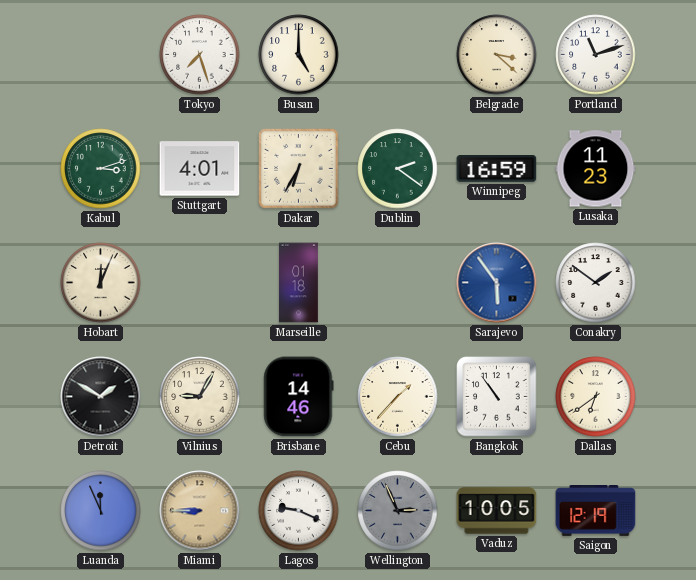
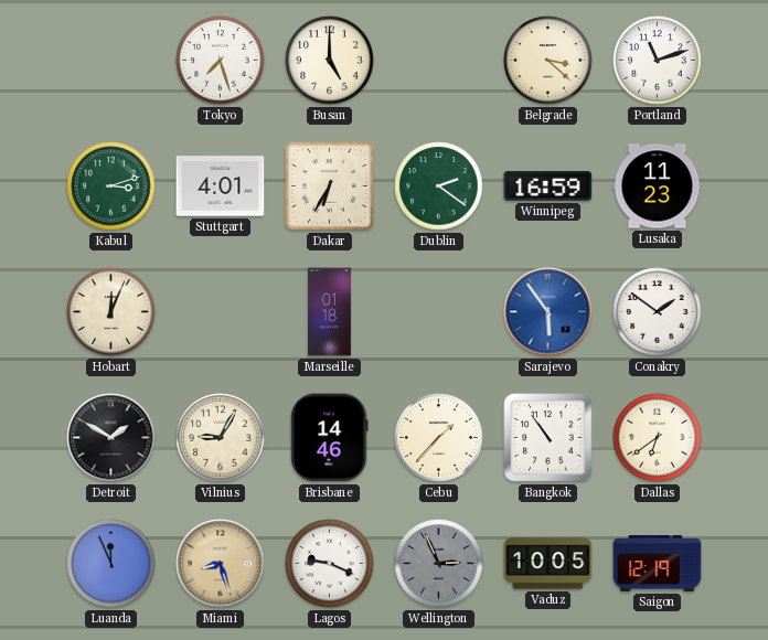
Miami: 8:45 -> 8:27 (221, 564)
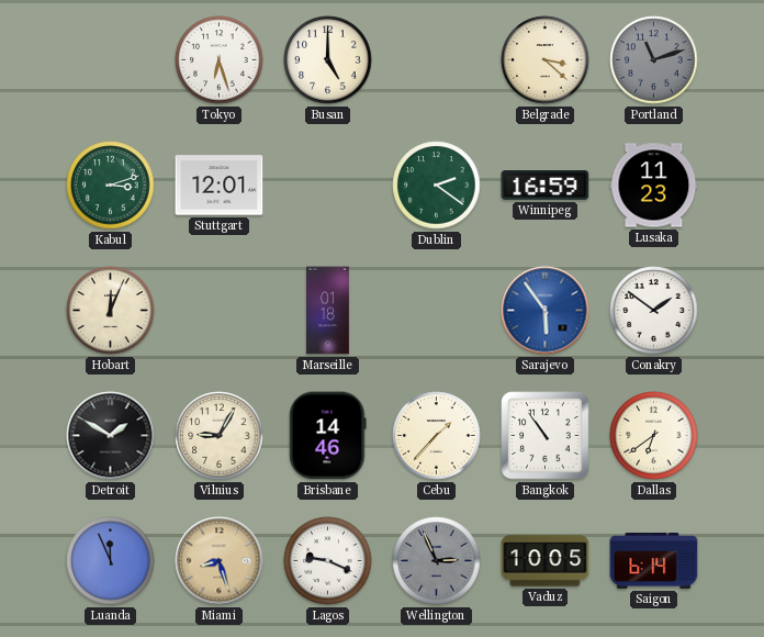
Tokyo: 7:27 -> 6:27 (220, 60)
Portland dial: white -> grey (654, 60)
Stuttgart: 4:01 -> 12:01 (220, 186)
Dakar: 6:35 -> none (330, 186)
Saigon: 12:19 -> 6:14 (654, 561)
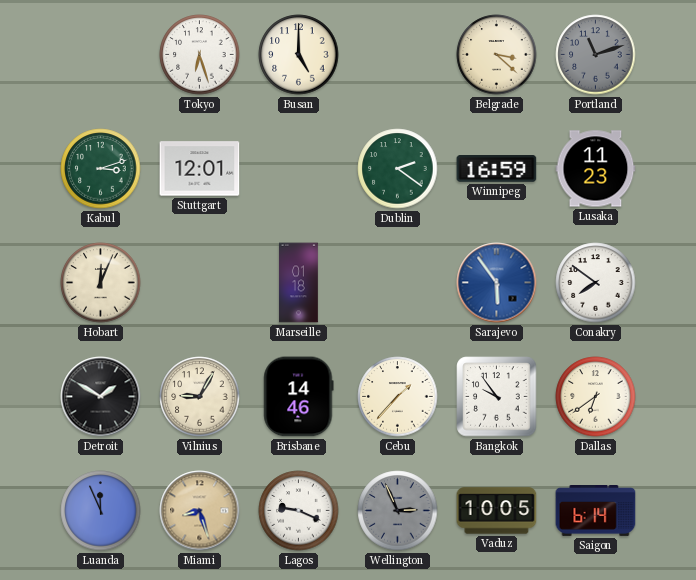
Conakry: 1:51 -> 7:51 (596, 283)
Bangkok: 10:54 -> 9:54 (497, 397)
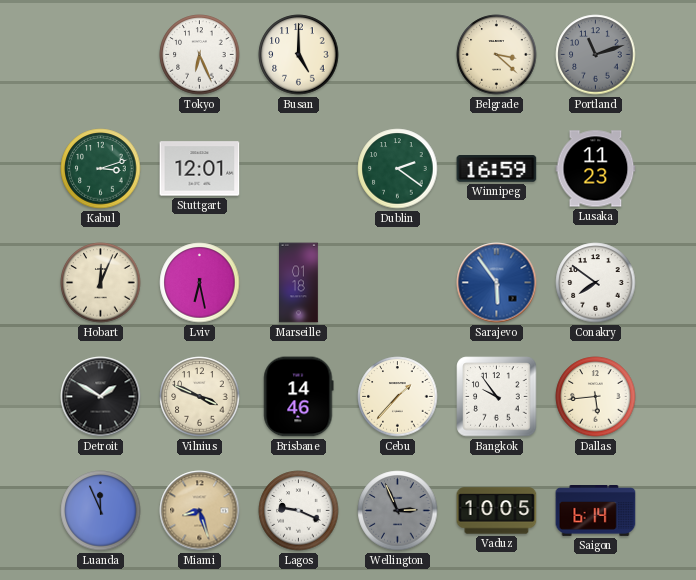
Tokyo: 6:27 -> 6:26 (200, 55)
Lviv: none -> 6:28 (200, 283)
Vilnius: 9:05 -> 3:49 (200, 397)
Dallas: 6:39 -> 5:44 (596, 397)
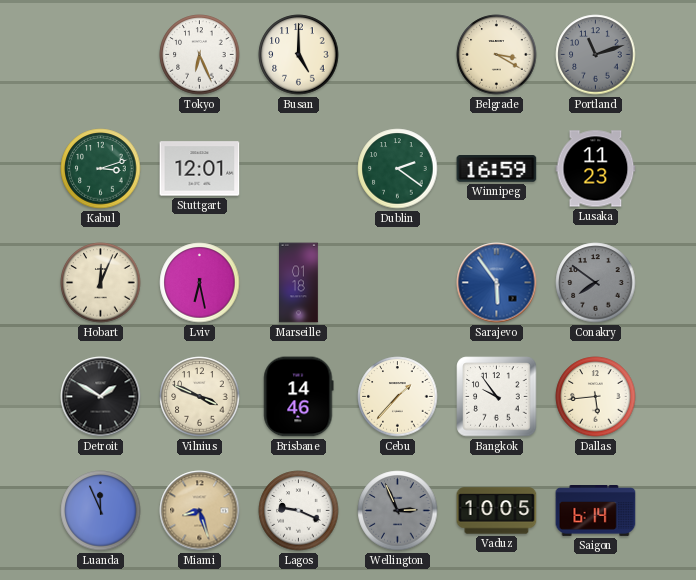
Belgrade: 3:22 -> 3:20 (497, 55)
Conakry dial: white -> grey (596, 283)
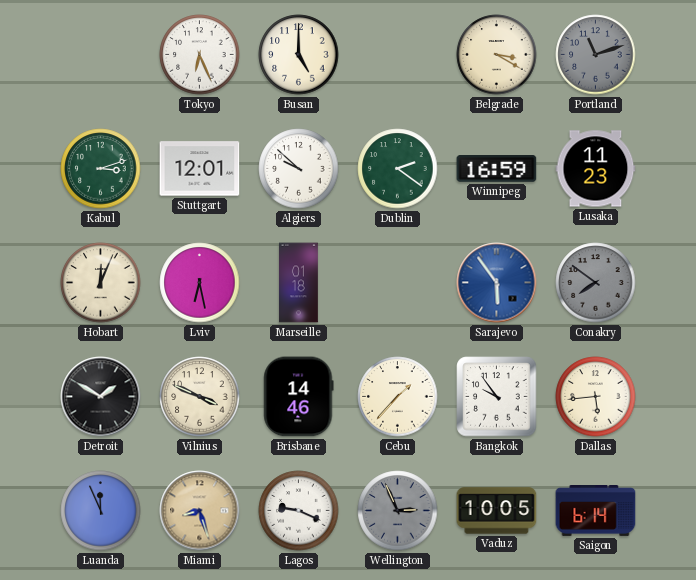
Algiers: none -> 9:52 (299, 169)
